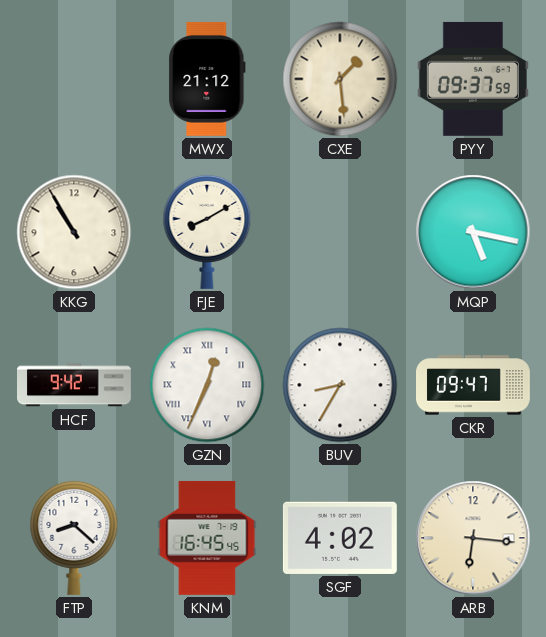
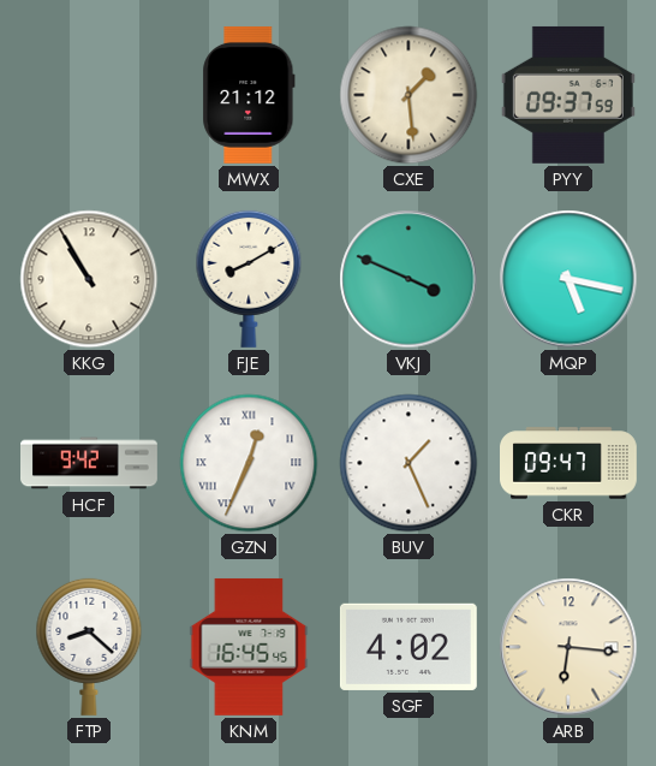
VKJ: none -> 3:49 (408, 279)
BUV: 8:35 -> 1:26 (408, 463)
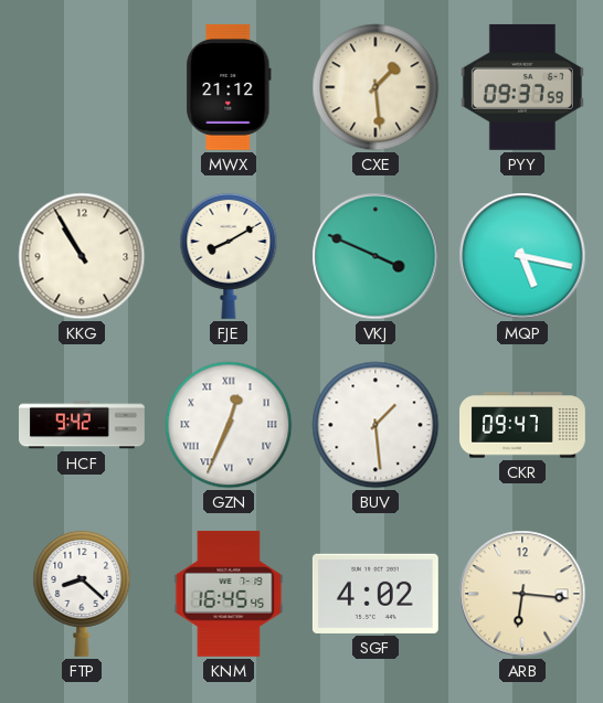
BUV: 1:26 -> 1:29 (375, 425)
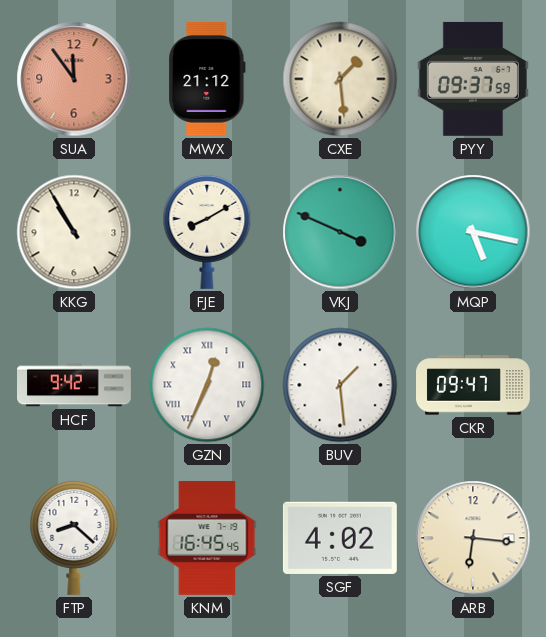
SUA: none -> 11:54 (74, 79)
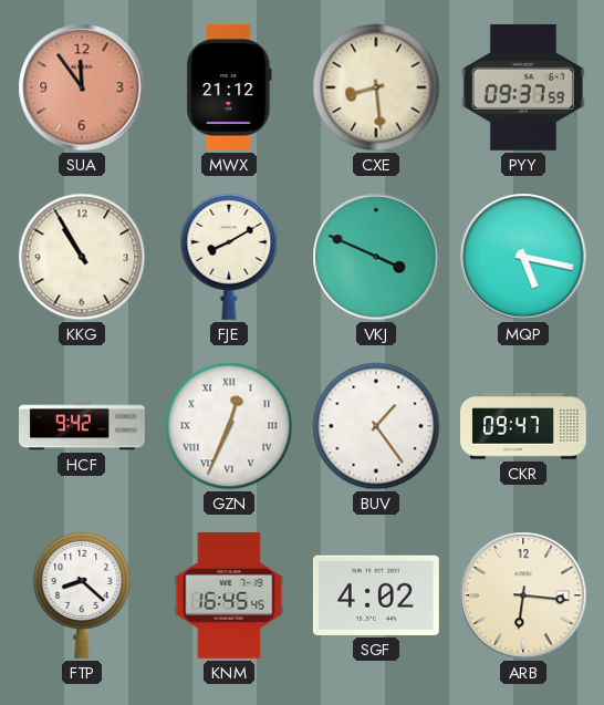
CXE: 1:29 -> 8:29 (376, 87)
BUV: 1:29 -> 1:24 (376, 426)
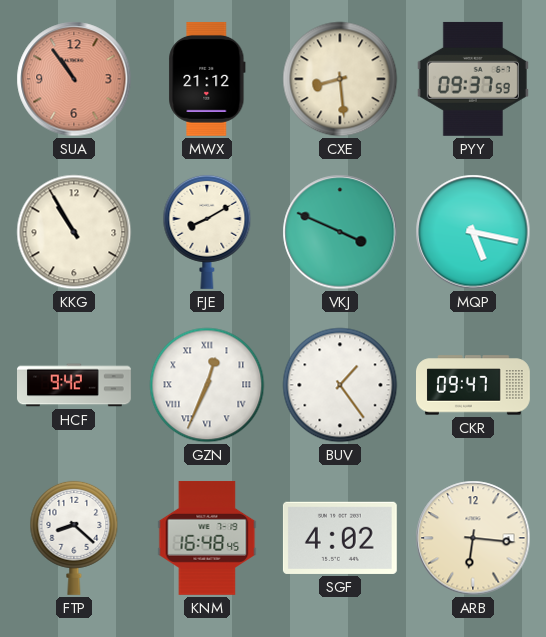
SUA: 11:54 -> 10:54 (74, 79)
KNM: 16:45 -> 16:48 (207, 538)
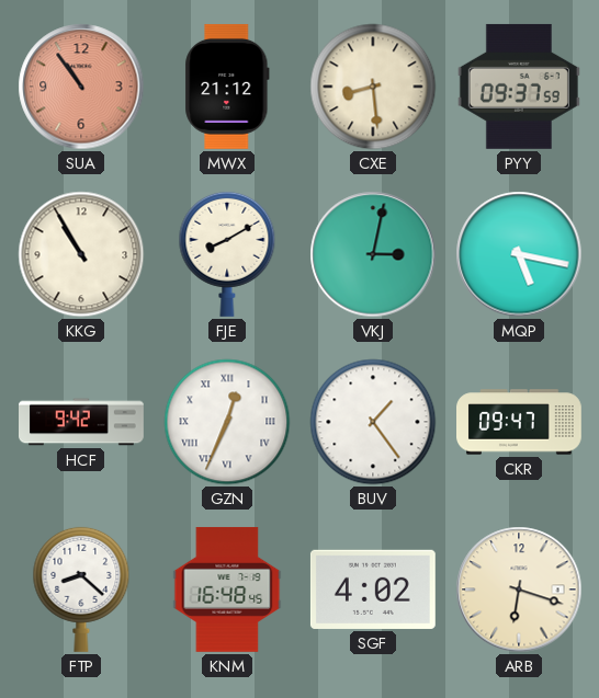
VKJ: 3:49 -> 3:02 (373, 254)
ARB: 6:16 -> 6:18 (519, 590)
